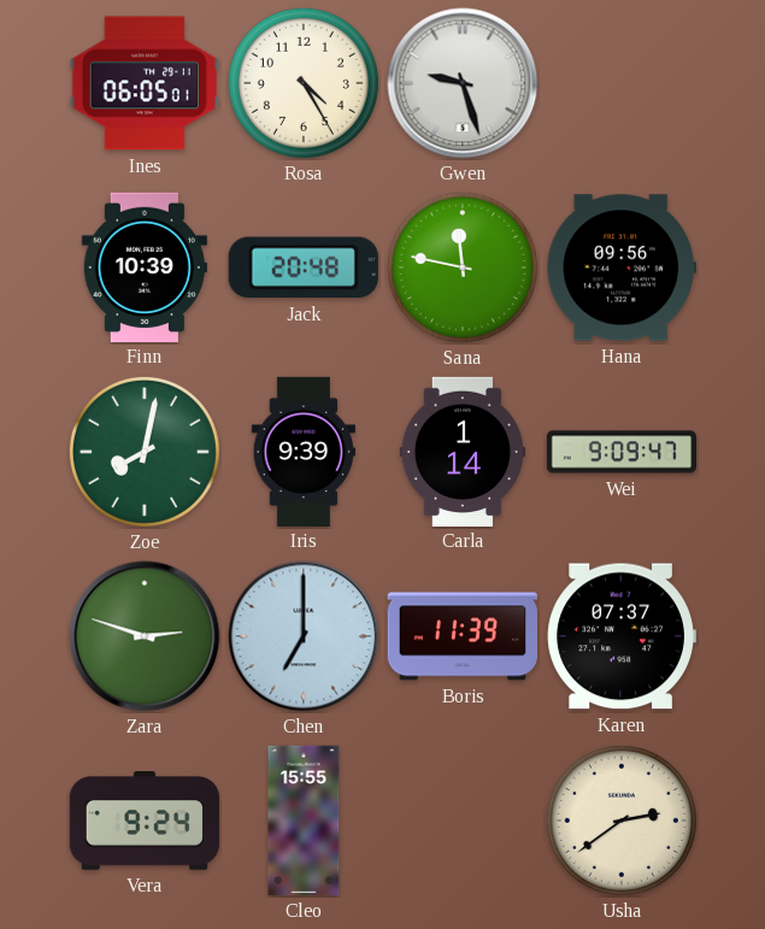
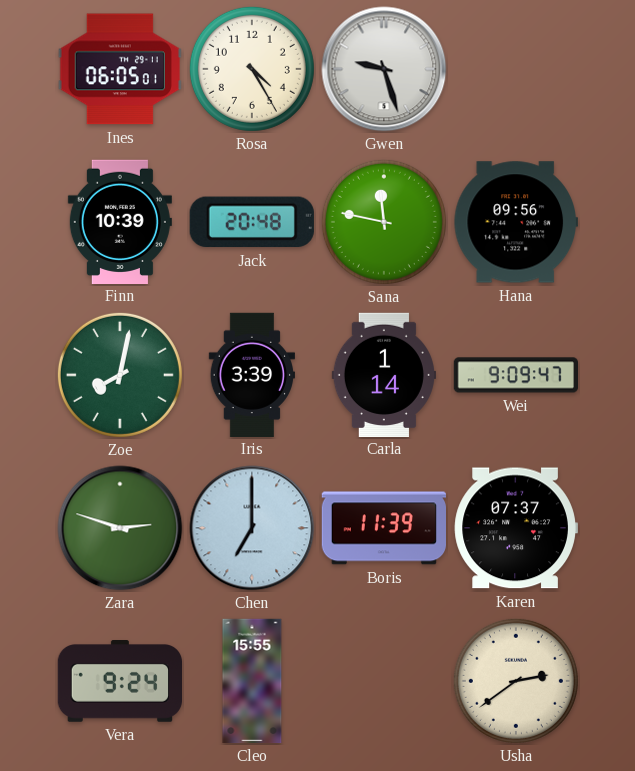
Iris: 9:39 -> 3:39 (251, 374)
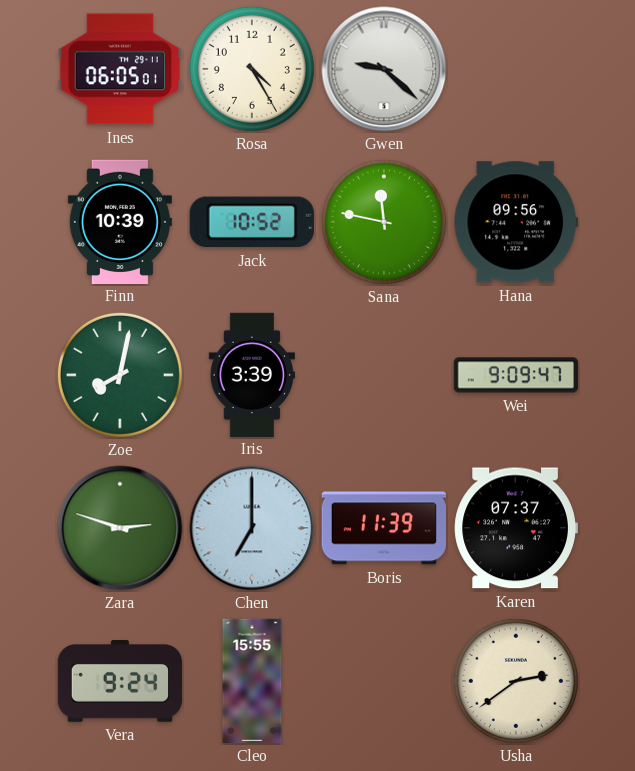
Gwen: 9:27 -> 9:22 (384, 69)
Jack: 20:48 -> 10:52 (252, 222)
Carla: 1:14 -> none (384, 374)
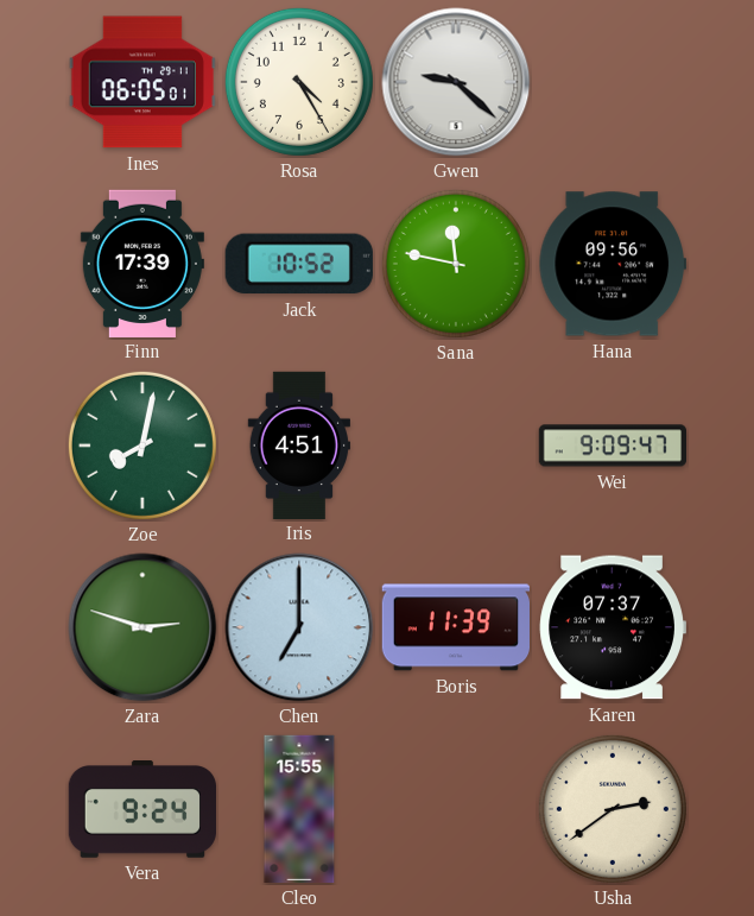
Finn: 10:39 -> 17:39 (142, 263)
Iris: 3:39 -> 4:51 (298, 444)
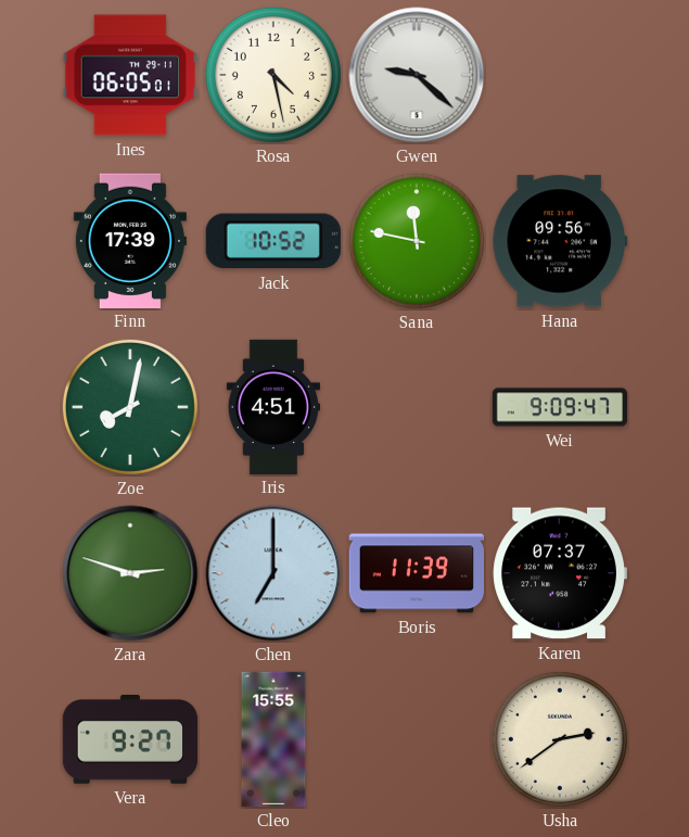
Rosa: 4:25 -> 4:28 (273, 75)
Vera: 9:24 -> 9:27 (129, 739)
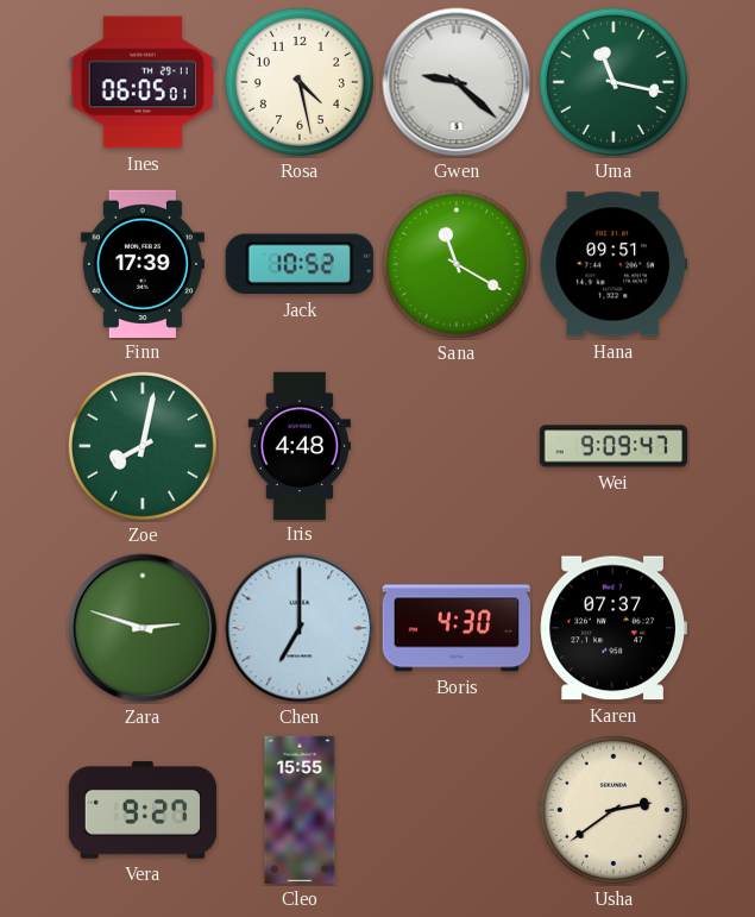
Uma: none -> 11:17 (614, 82)
Sana: 11:47 -> 11:20 (457, 264)
Hana: 09:56 -> 09:51 (614, 264)
Iris: 4:51 -> 4:48 (298, 445)
Boris: 11:39 -> 4:30 (455, 628)
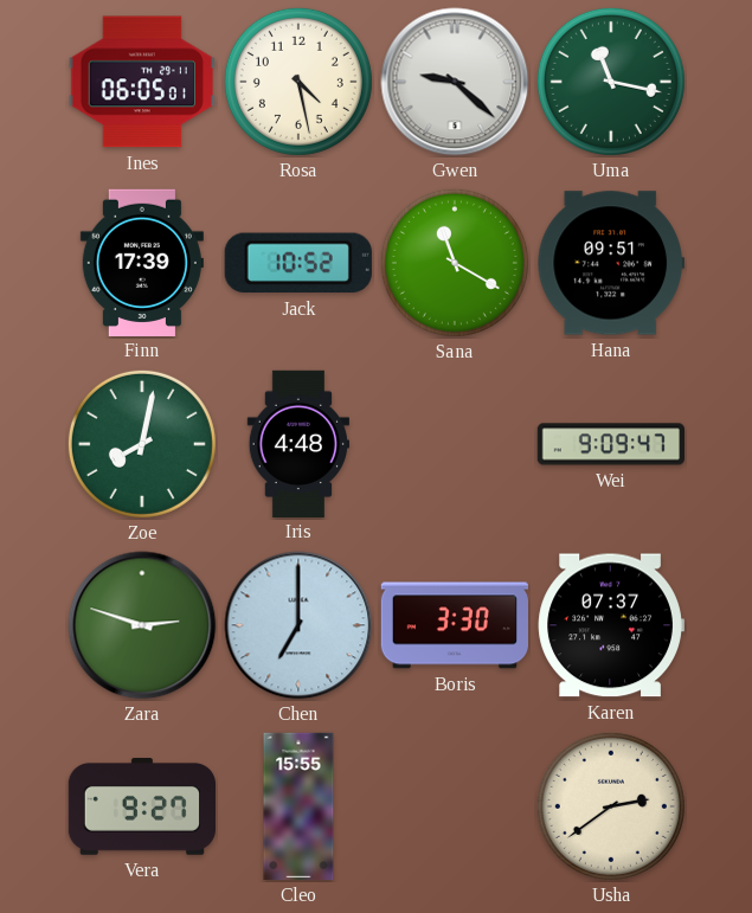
Boris: 4:30 -> 3:30 (454, 625)
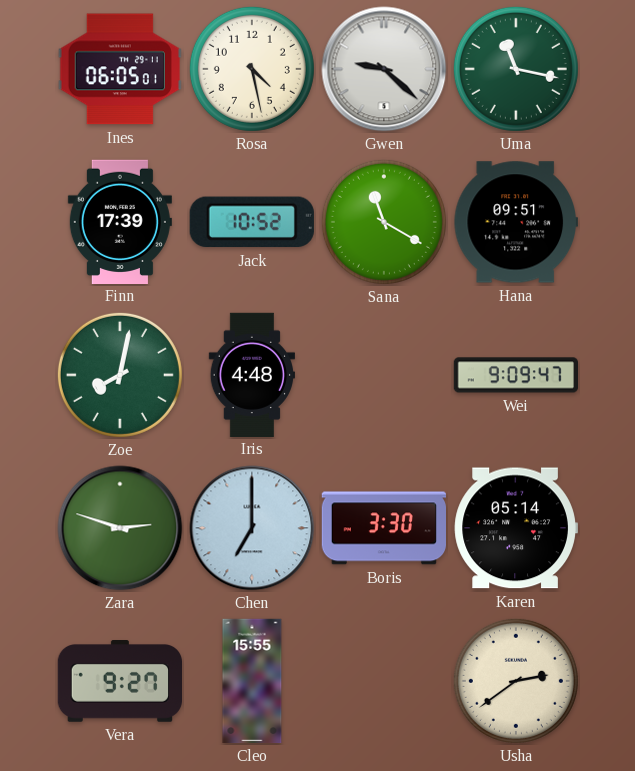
Karen: 07:37 -> 05:14 (516, 528)
